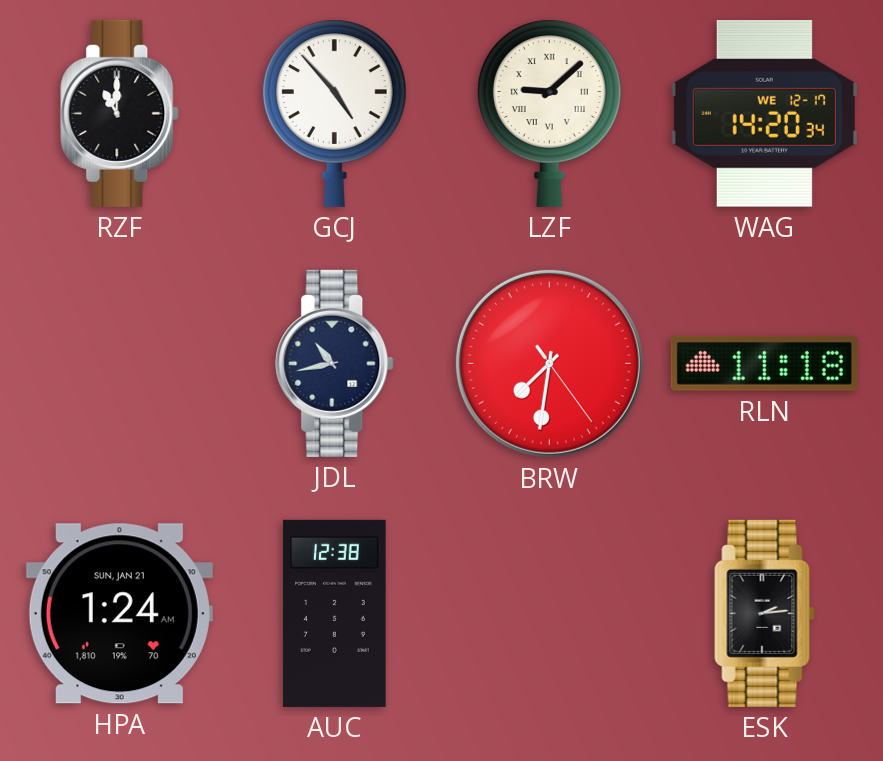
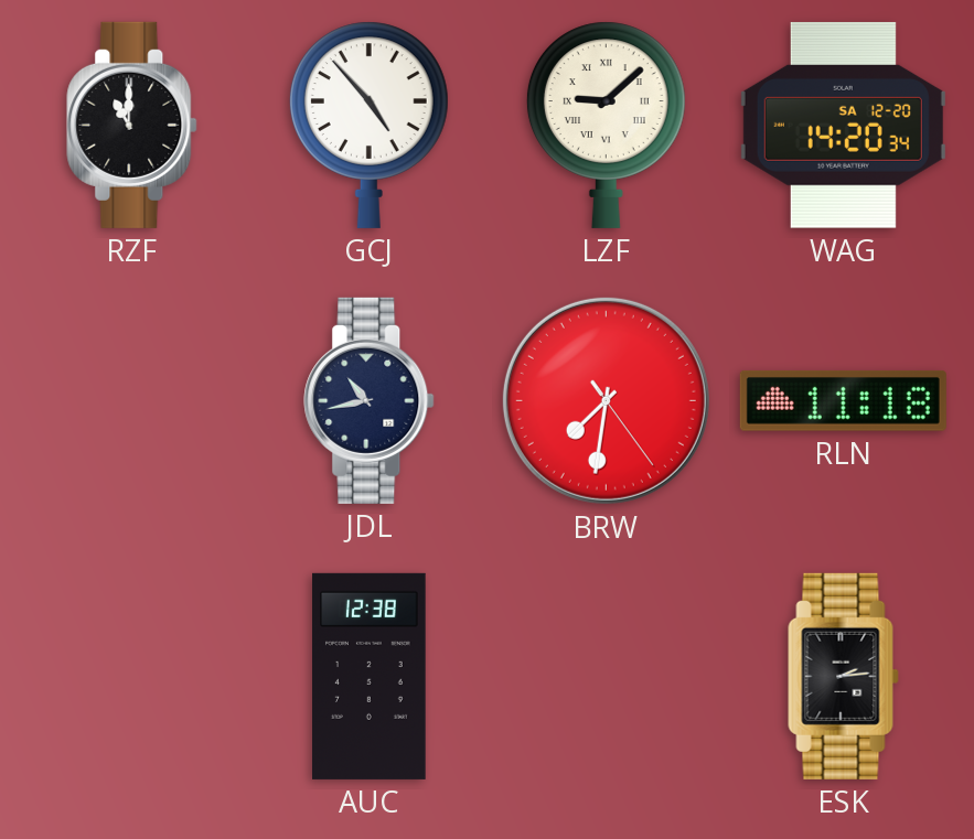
WAG date: WE 12-17 -> SA 12-20 (843, 125)
HPA: 1:24 -> none (119, 614)
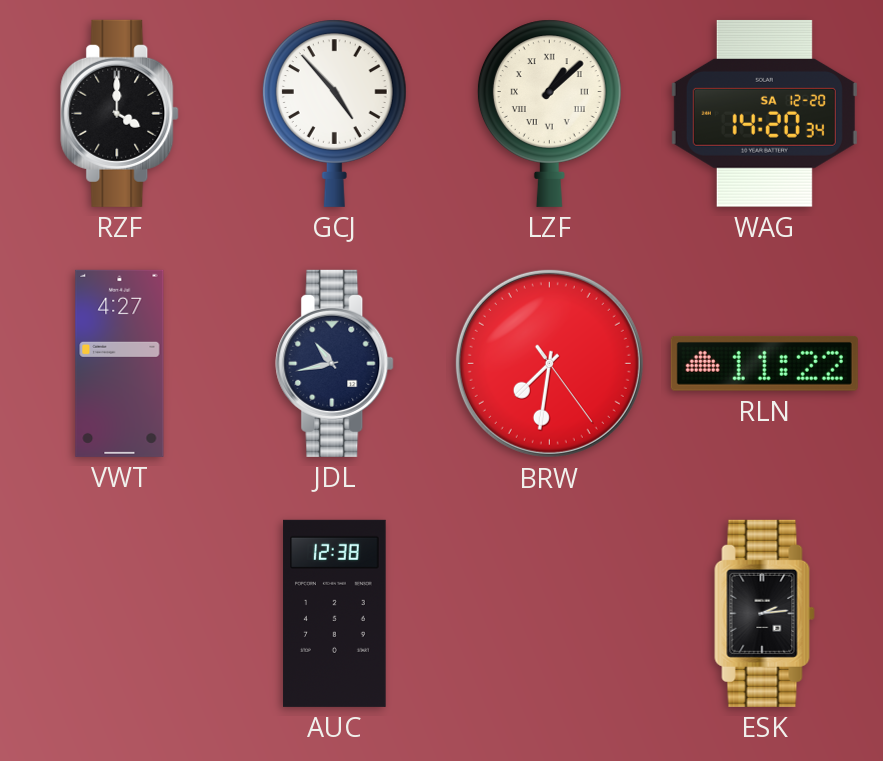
RZF: 11:00 -> 4:00 (120, 113)
LZF: 9:08 -> 1:08 (549, 113)
VWT: none -> 4:27 (120, 363)
RLN: 11:18 -> 11:22 (764, 363)
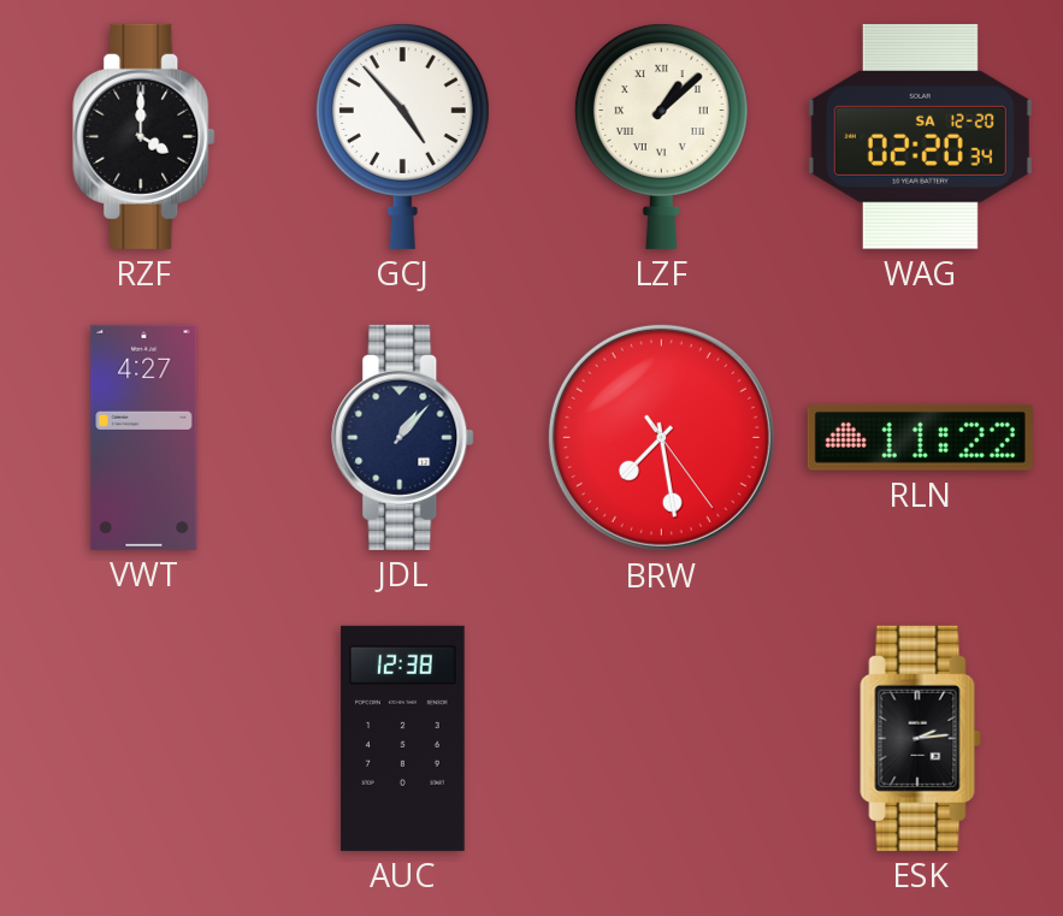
WAG: 14:20 -> 02:20 (920, 136)
JDL: 10:43 -> 1:07 (403, 437)
BRW: 7:31 -> 7:28 (661, 437)
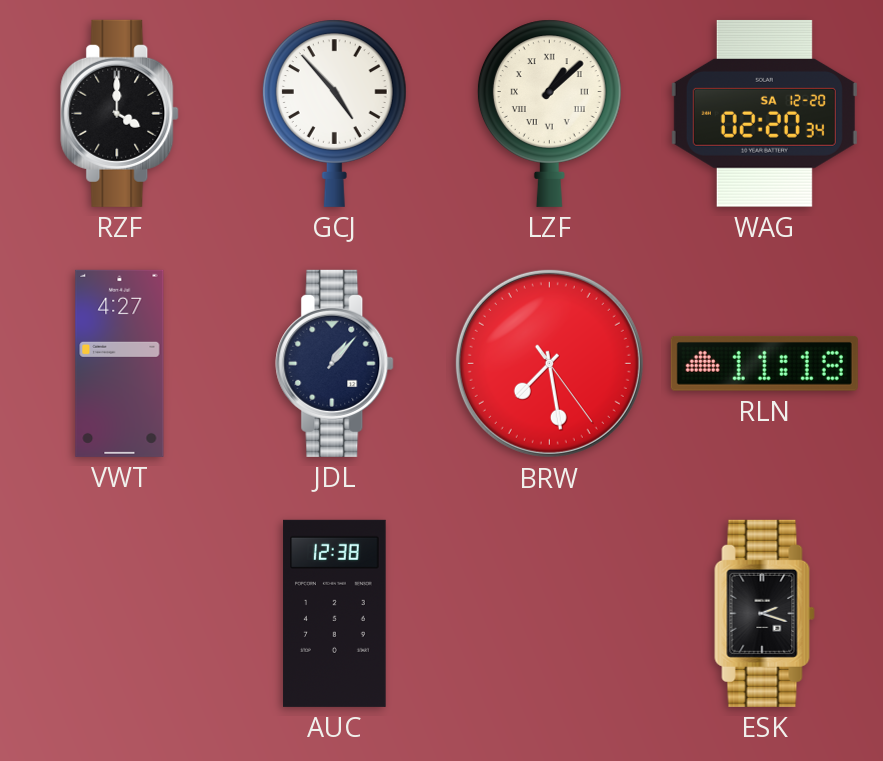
RLN: 11:22 -> 11:18 (764, 363)
ESK: 2:14 -> 2:18 (765, 613)
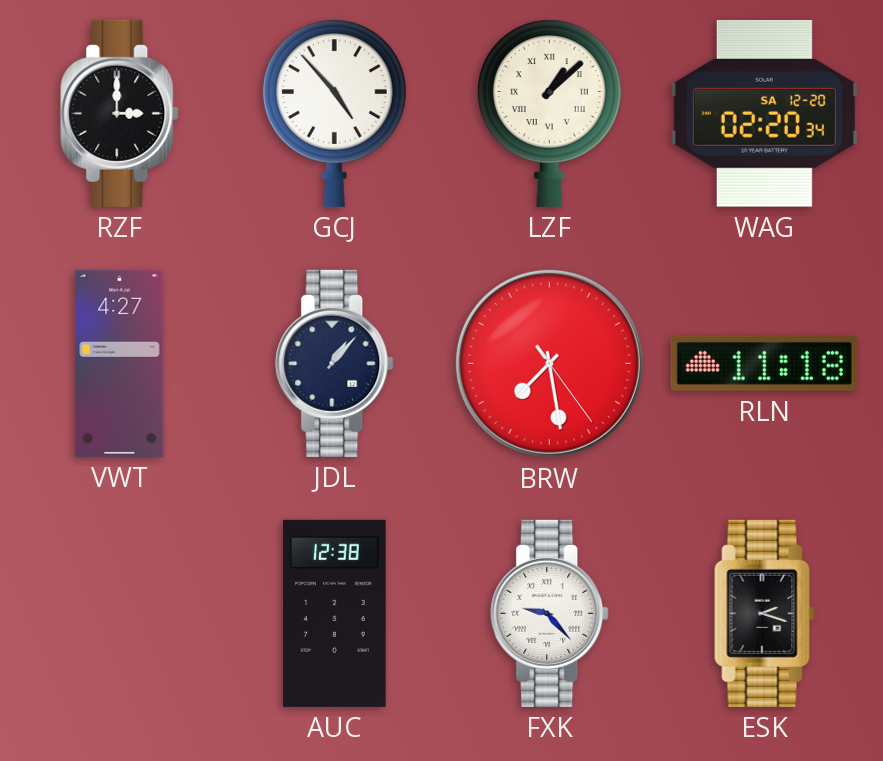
RZF: 4:00 -> 3:00 (120, 113)
FXK: none -> 9:23 (550, 613)
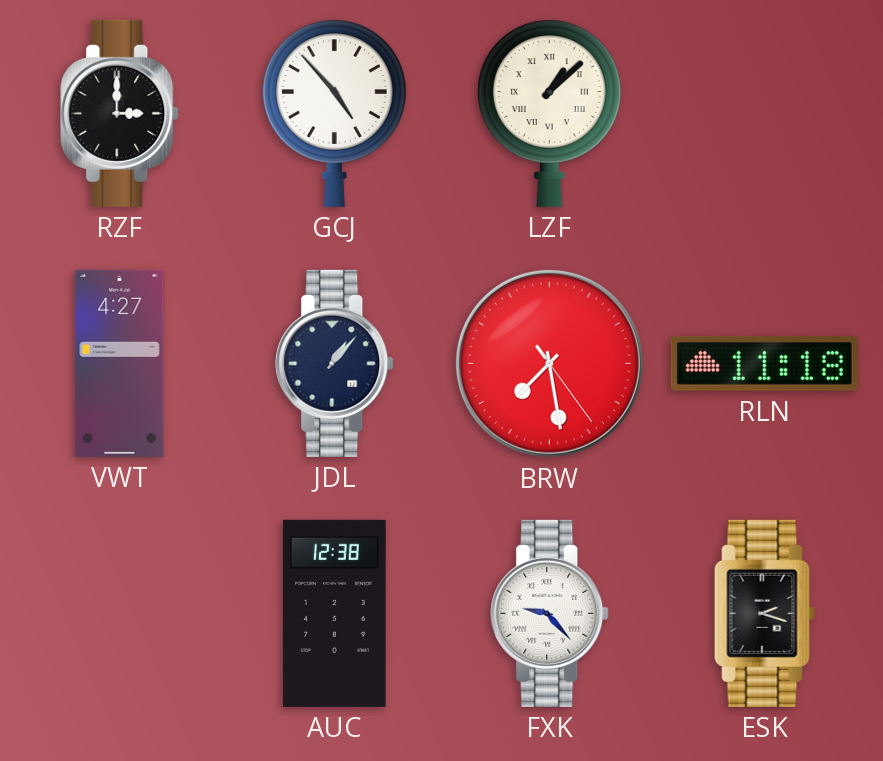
WAG: 02:20 -> none (764, 113)
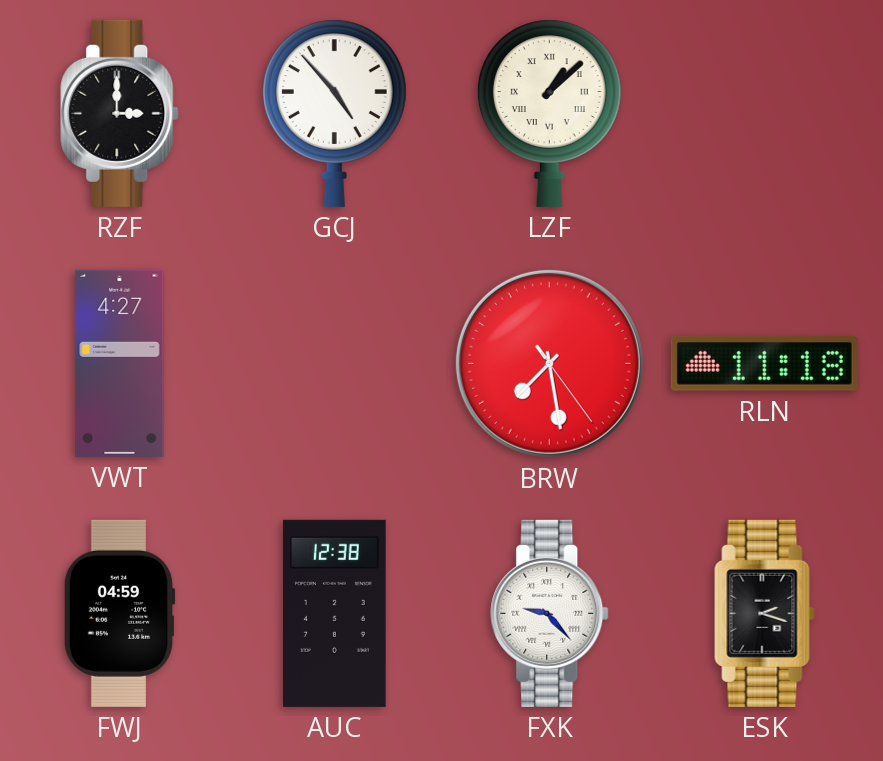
JDL: 1:07 -> none (335, 363)
FWJ: none -> 04:59 (119, 613)
